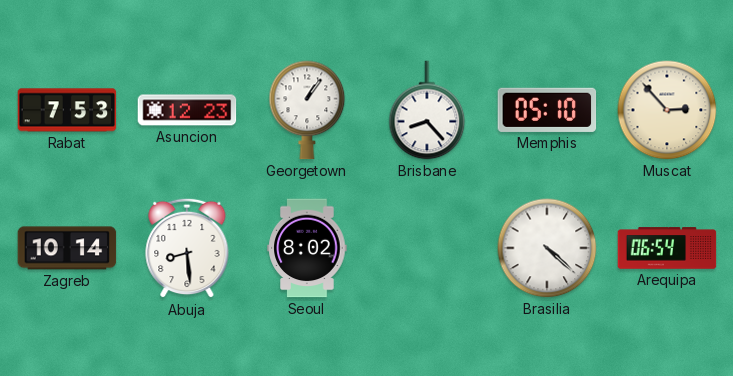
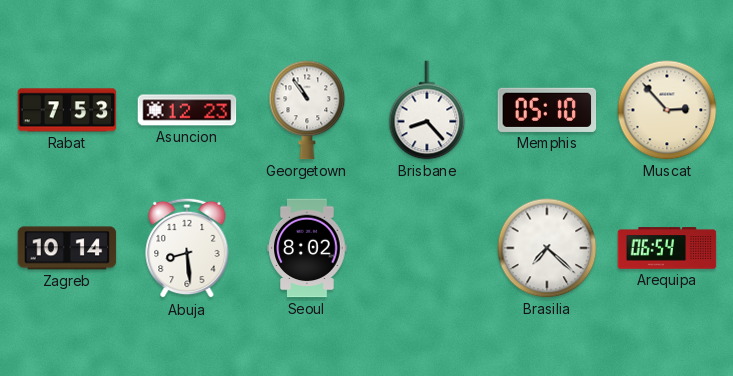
Georgetown: 1:06 -> 10:54 (307, 110)
Brasilia: 4:22 -> 7:22 (547, 248)
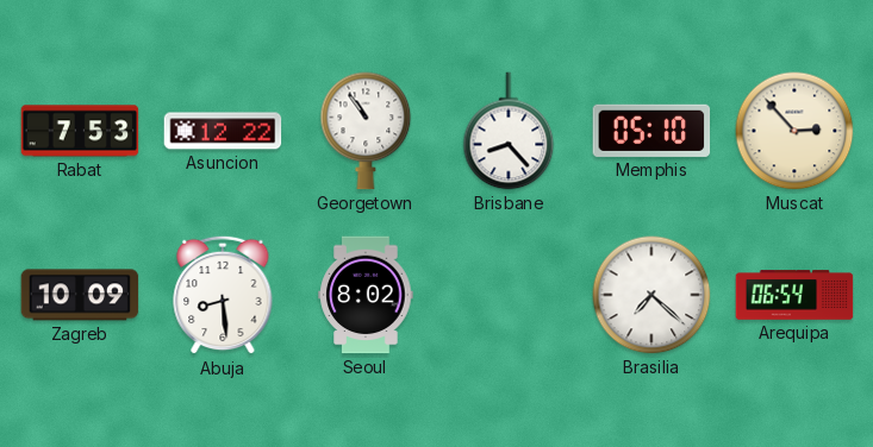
Asuncion: 12:23 -> 12:22 (223, 131)
Zagreb: 10:14 -> 10:09 (80, 295)
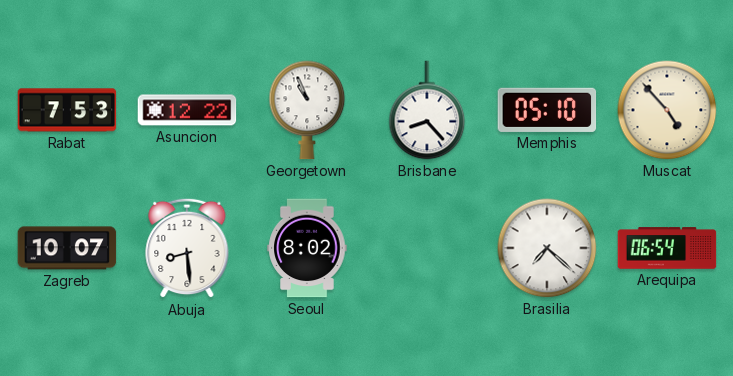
Georgetown: 10:54 -> 10:56 (307, 110)
Muscat: 2:53 -> 4:53 (667, 110)
Zagreb: 10:09 -> 10:07 (67, 248)
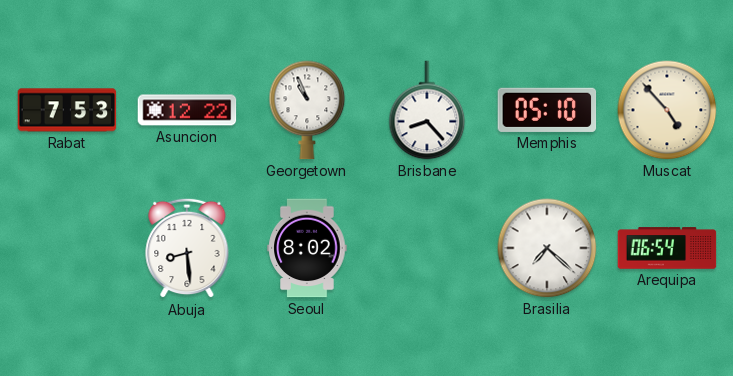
Zagreb: 10:07 -> none (67, 248)
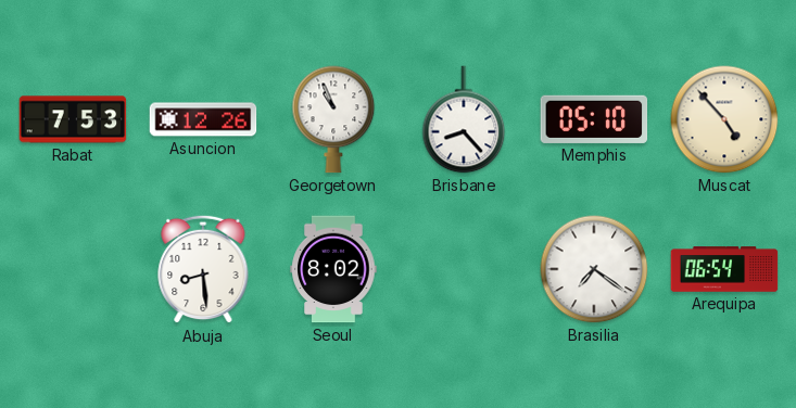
Asuncion: 12:22 -> 12:26 (203, 119)
Brasilia: 7:22 -> 7:21 (594, 269)
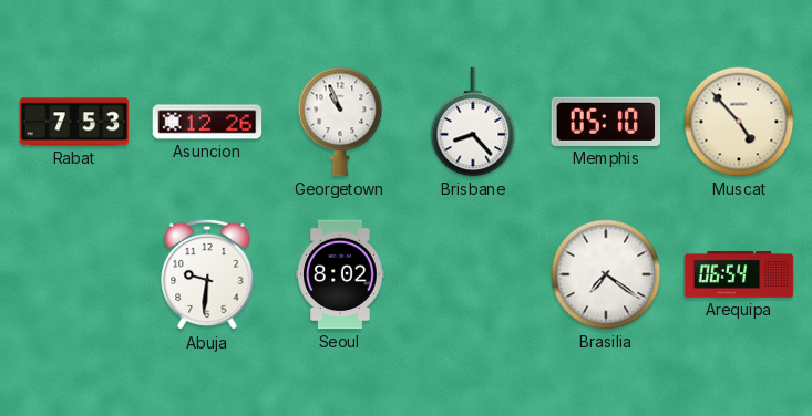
Abuja: 8:29 -> 9:31 (207, 274)
